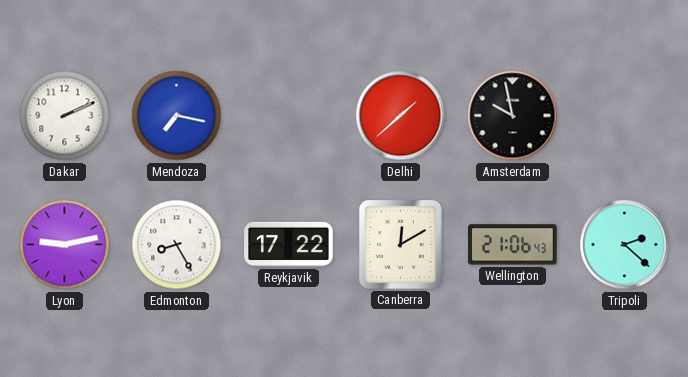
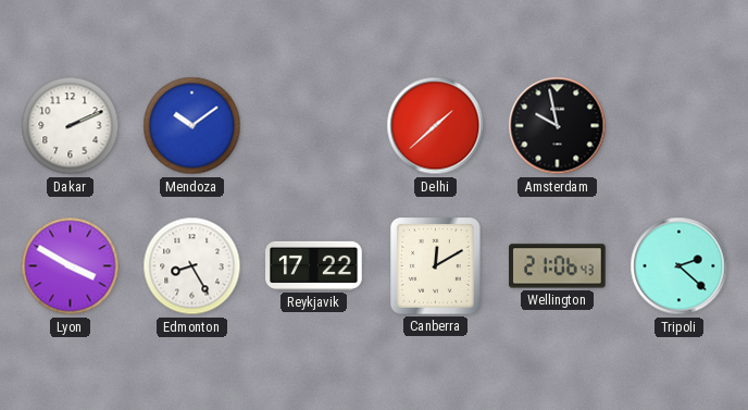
Mendoza: 7:17 -> 10:09 (192, 126)
Lyon: 9:13 -> 3:50 (71, 266)
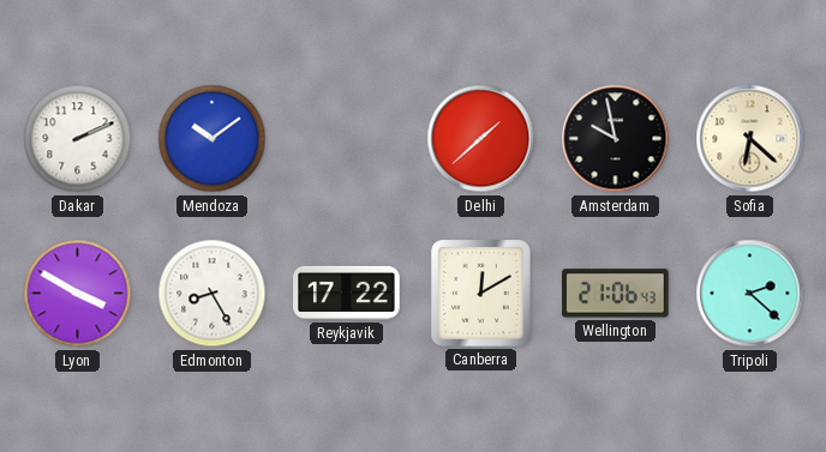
Sofia: none -> 6:22 (750, 139)
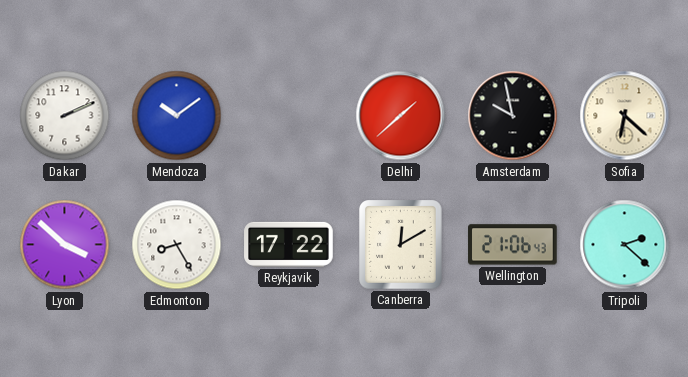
Lyon: 3:50 -> 3:52 (65, 245)
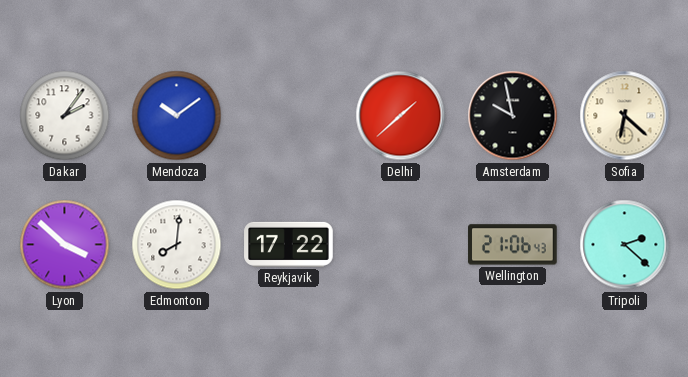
Dakar: 2:11 -> 2:06 (65, 116)
Edmonton: 8:25 -> 8:01 (177, 245)
Canberra: 12:10 -> none (401, 245)
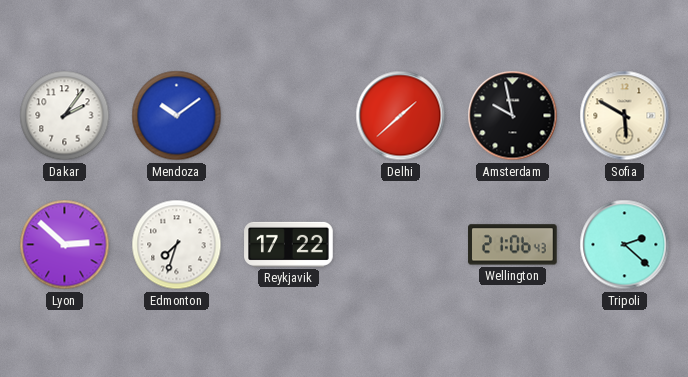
Sofia: 6:22 -> 5:50 (625, 116)
Lyon: 3:52 -> 2:52 (65, 245)
Edmonton: 8:01 -> 7:33 (177, 245)
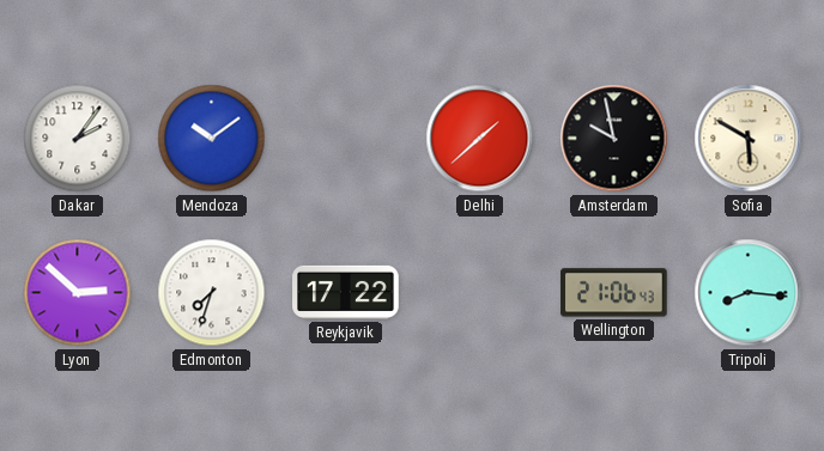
Tripoli: 2:22 -> 8:16 (749, 293)
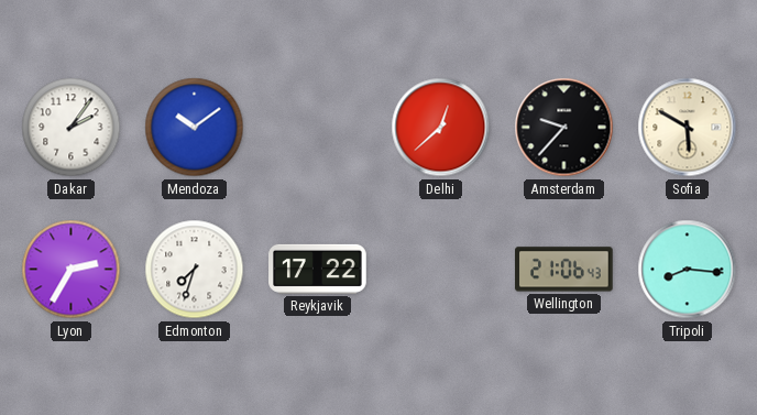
Delhi: 1:38 -> 12:38 (441, 128)
Amsterdam: 9:58 -> 9:37 (564, 128)
Lyon: 2:52 -> 2:35 (72, 270)
